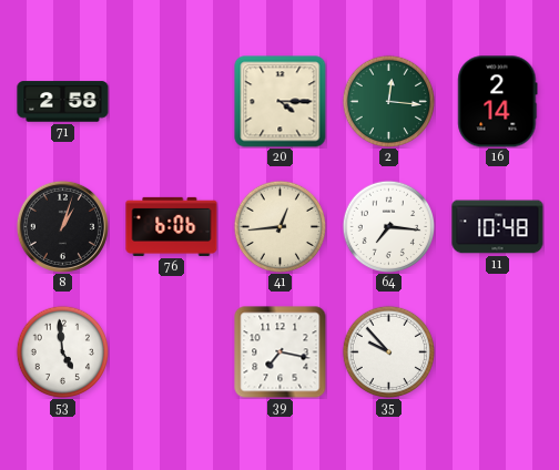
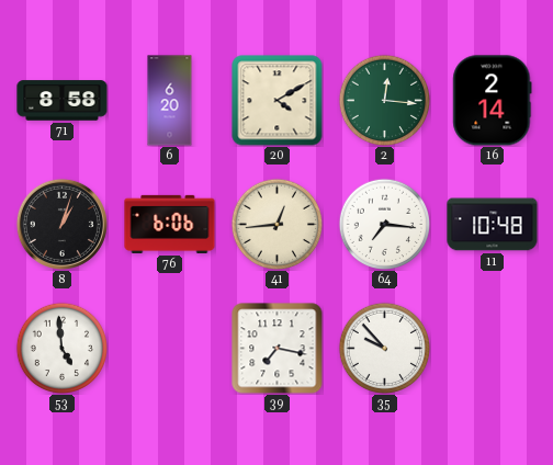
71: 2:58 -> 8:58 (63, 101)
6: none -> 6:20 (170, 101)
20: 4:15 -> 4:10 (278, 101)
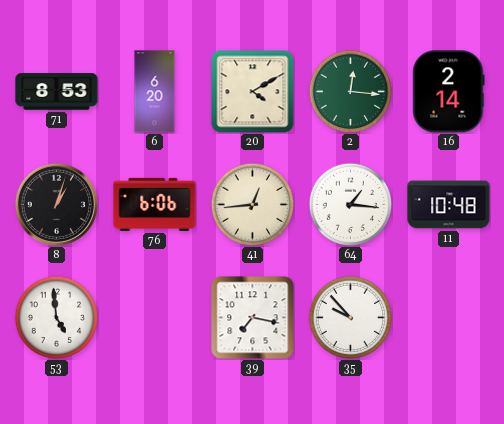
71: 8:58 -> 8:53 (57, 92)
64: 7:16 -> 1:16 (350, 204)
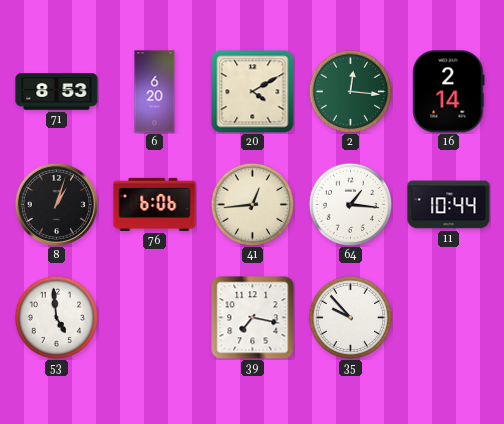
11: 10:48 -> 10:44 (449, 205)
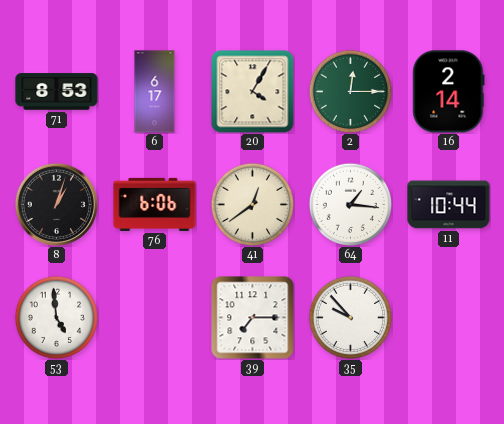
6: 6:20 -> 6:17 (155, 92)
20: 4:10 -> 4:05 (253, 92)
2: 12:16 -> 12:15 (350, 91)
41: 12:44 -> 12:39 (252, 204)
39: 7:17 -> 7:15 (253, 318)
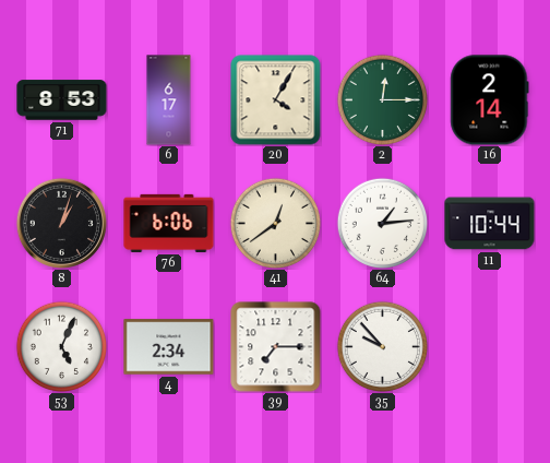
64: 1:16 -> 1:14 (382, 223)
53: 4:59 -> 5:04 (61, 346)
4: none -> 2:34 (169, 347)
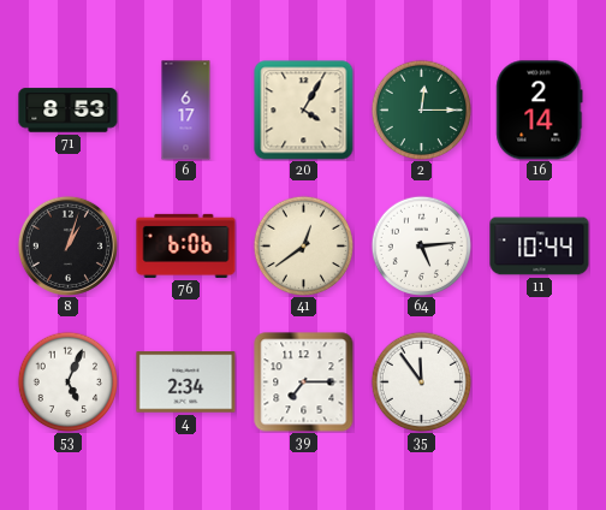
64: 1:14 -> 5:14 (421, 245)
35: 9:53 -> 11:54 (421, 381)
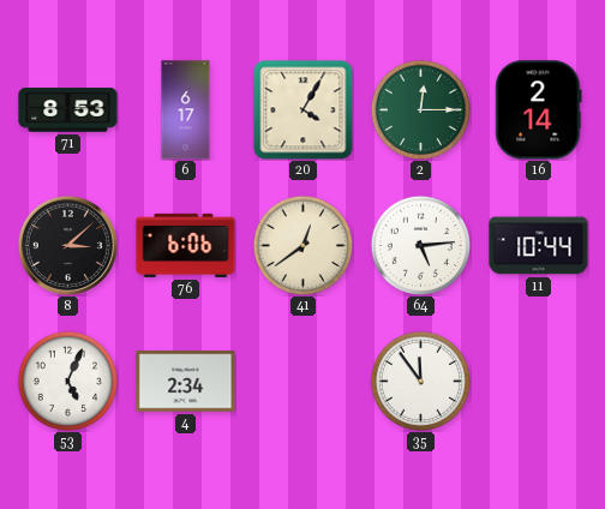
8: 1:03 -> 3:08 (67, 245)
39: 7:15 -> none (304, 382)
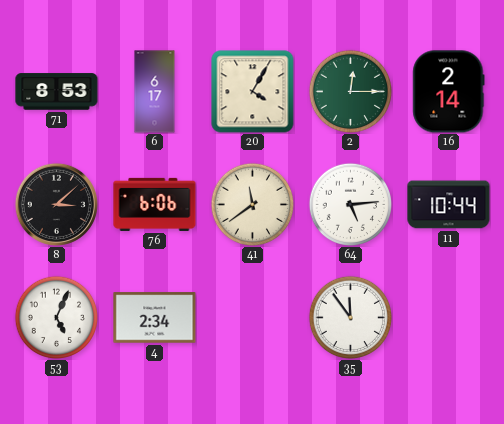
41: 12:39 -> 11:39 (252, 204)
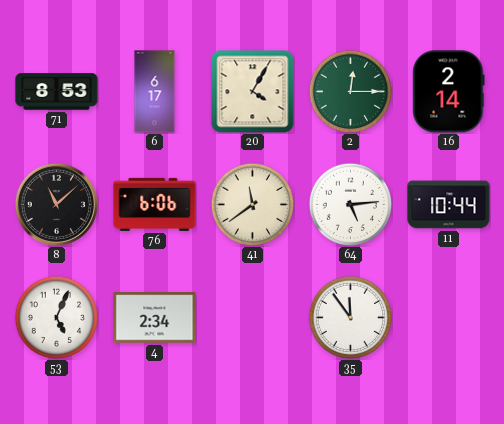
8: 3:08 -> 11:08 (56, 204)
